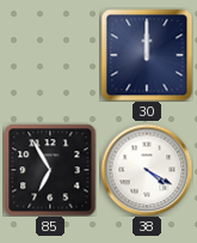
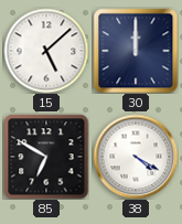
15: none -> 5:08 (46, 51)
85: 6:55 -> 6:50 (46, 157)
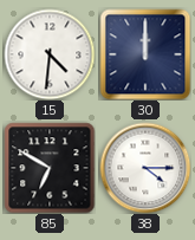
15: 5:08 -> 4:31 (50, 54)
38: 4:20 -> 4:15 (145, 168)
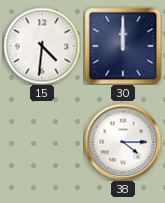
85: 6:50 -> none (50, 168)
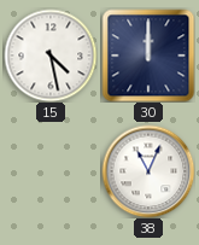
15: 4:31 -> 4:28 (51, 56)
38: 4:15 -> 11:04 (148, 171)
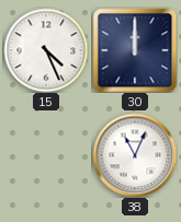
15: 4:28 -> 4:26 (46, 50)
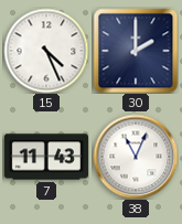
30: 12:00 -> 2:00 (136, 51)
7: none -> 11:43 (46, 157)
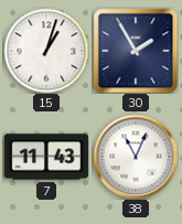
15: 4:26 -> 1:03 (46, 51)
30: 2:00 -> 1:55 (136, 51)
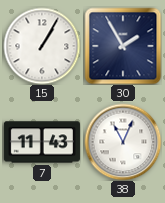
15: 1:03 -> 1:05 (42, 46)
